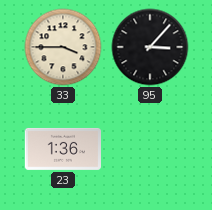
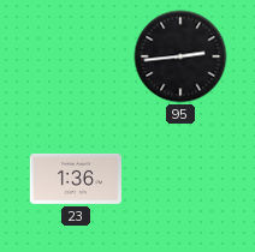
33: 3:45 -> none (63, 47)
95: 3:07 -> 2:44 (180, 56)
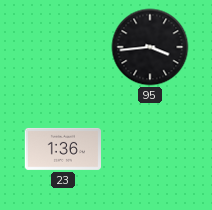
95: 2:44 -> 3:44 (150, 47)
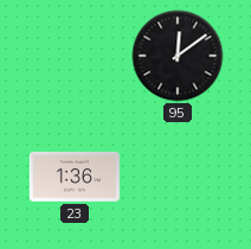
95: 3:44 -> 12:09 (178, 56)
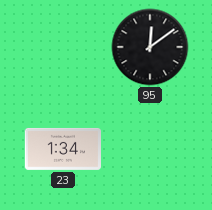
23: 1:36 -> 1:34 (62, 149)
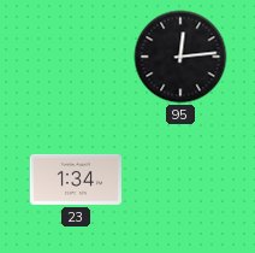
95: 12:09 -> 12:14 (180, 57)
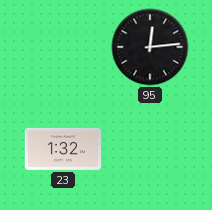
23: 1:34 -> 1:32 (62, 149)
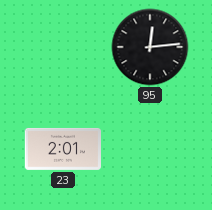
23: 1:32 -> 2:01 (62, 149)
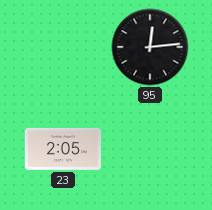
23: 2:01 -> 2:05 (62, 149)
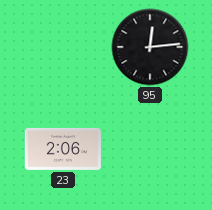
23: 2:05 -> 2:06 (62, 149)
